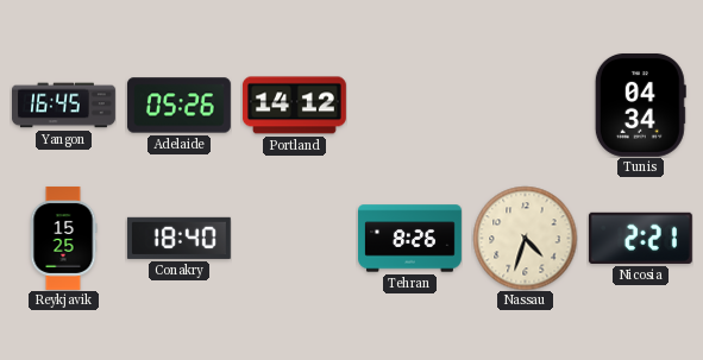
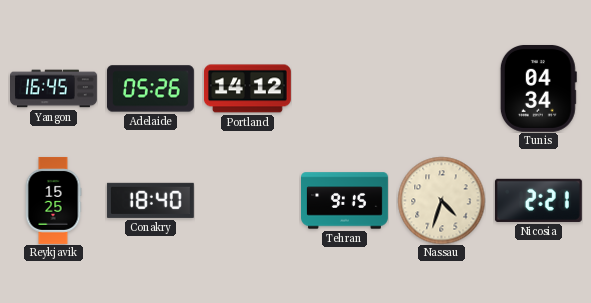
Tehran: 8:26 -> 9:15 (345, 201)
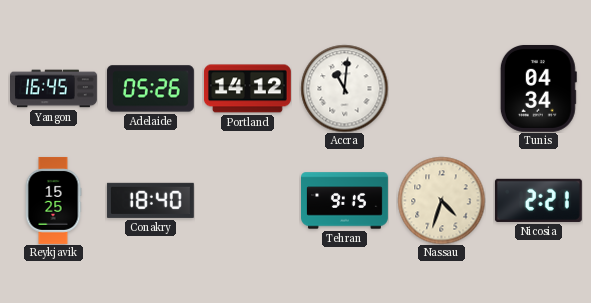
Accra: none -> 11:01 (344, 88)
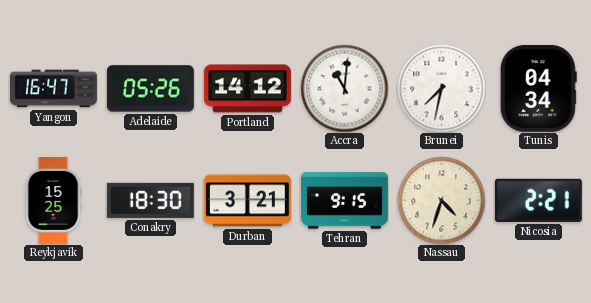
Yangon: 16:45 -> 16:47 (54, 89)
Brunei: none -> 7:32 (441, 88)
Conakry: 18:40 -> 18:30 (150, 200)
Durban: none -> 3:21 (247, 201)
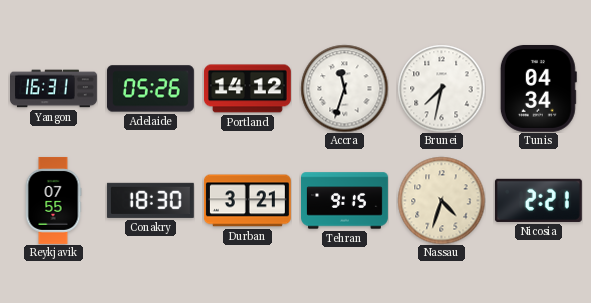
Yangon: 16:47 -> 16:31 (54, 89)
Accra: 11:01 -> 11:33 (344, 88)
Reykjavik: 15:25 -> 07:55 (53, 200)
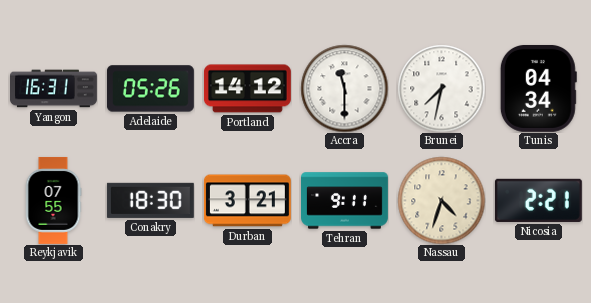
Accra: 11:33 -> 11:30 (344, 88)
Tehran: 9:15 -> 9:11 (345, 201)
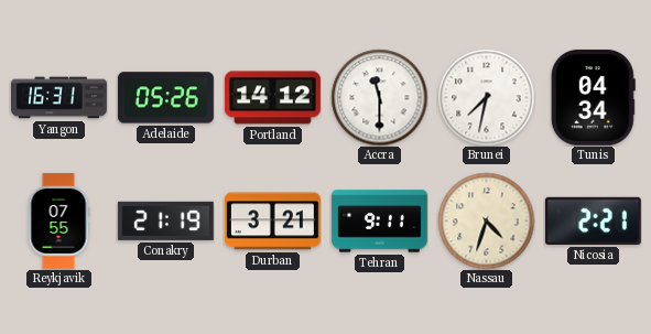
Conakry: 18:30 -> 21:19 (165, 220)
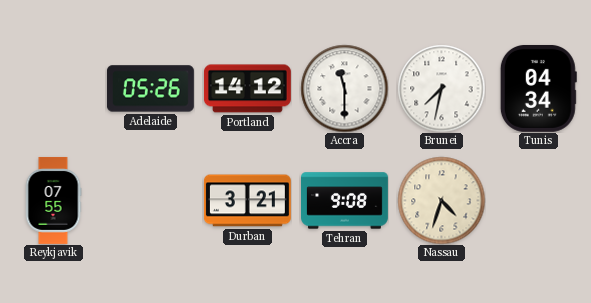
Yangon: 16:31 -> none (59, 98)
Conakry: 21:19 -> none (165, 220)
Tehran: 9:11 -> 9:08 (345, 201)
Nicosia: 2:21 -> none (593, 220)
